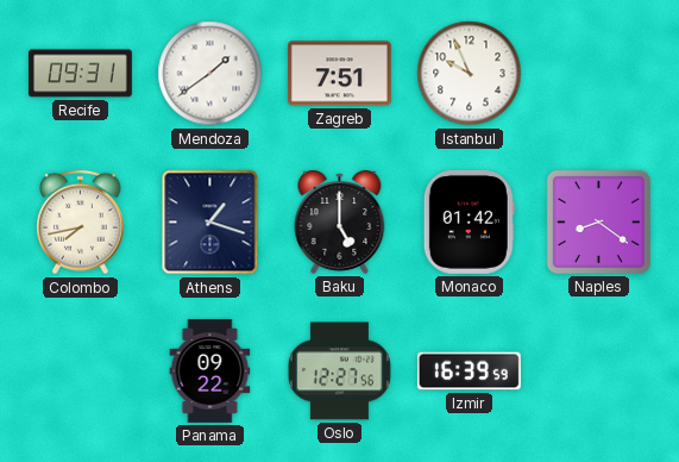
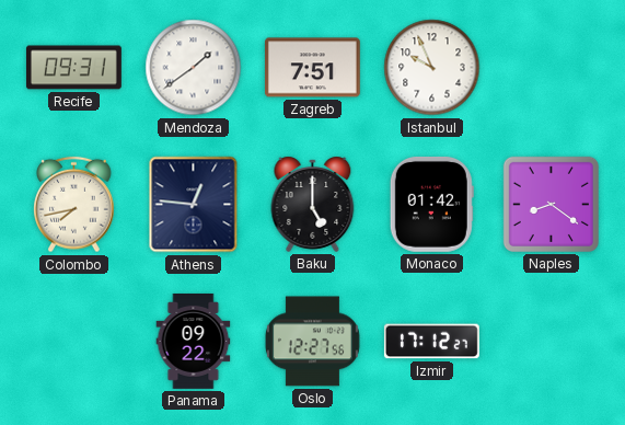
Athens: 1:18 -> 12:46 (194, 205)
Izmir: 16:39 -> 17:12 (431, 342)
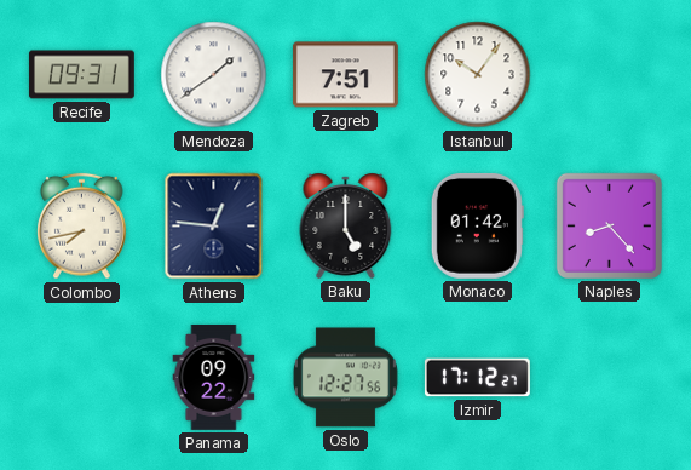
Istanbul: 9:56 -> 10:06 (478, 75)
Naples: 8:21 -> 8:23 (609, 225)
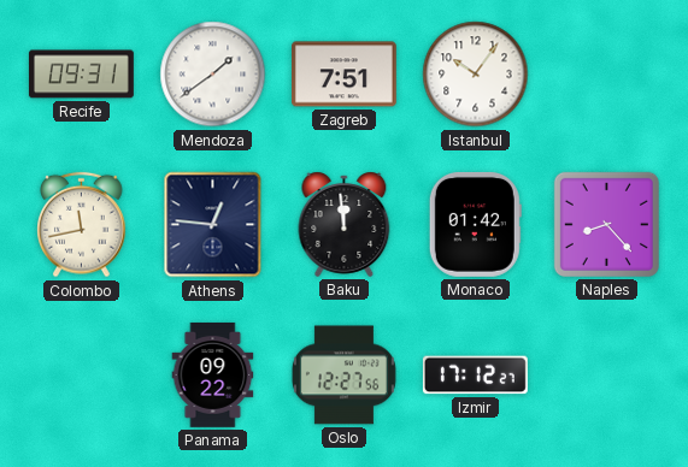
Colombo: 7:43 -> 11:43 (82, 225)
Baku: 5:00 -> 11:59 (345, 224)
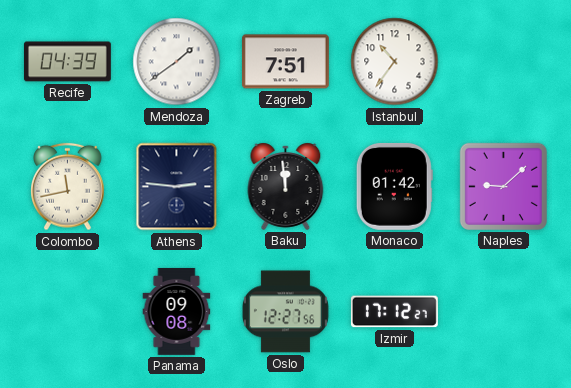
Recife: 09:31 -> 04:39 (67, 62)
Istanbul: 10:06 -> 10:36 (395, 62)
Athens: 12:46 -> 2:46 (177, 187)
Naples: 8:23 -> 9:08 (503, 186)
Panama: 09:22 -> 09:08 (177, 311)
